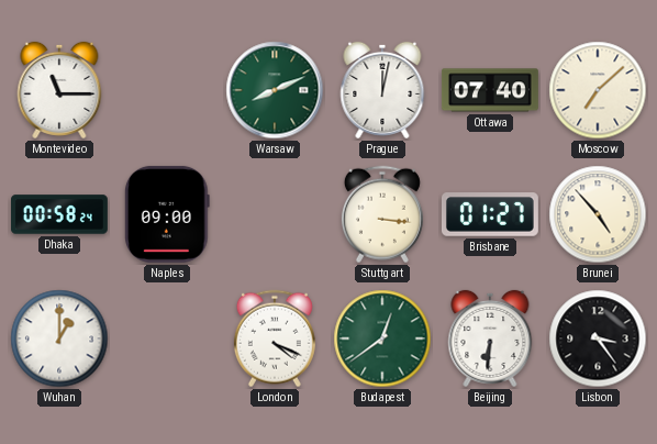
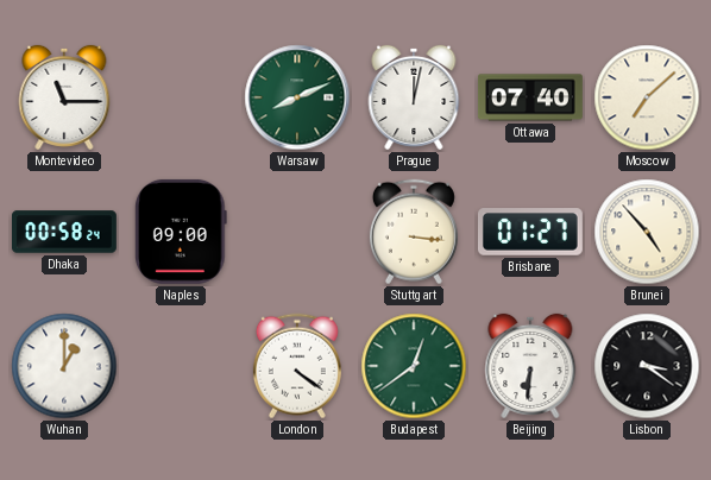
London: 4:19 -> 4:21 (297, 366)
Lisbon: 3:24 -> 3:21 (647, 366)
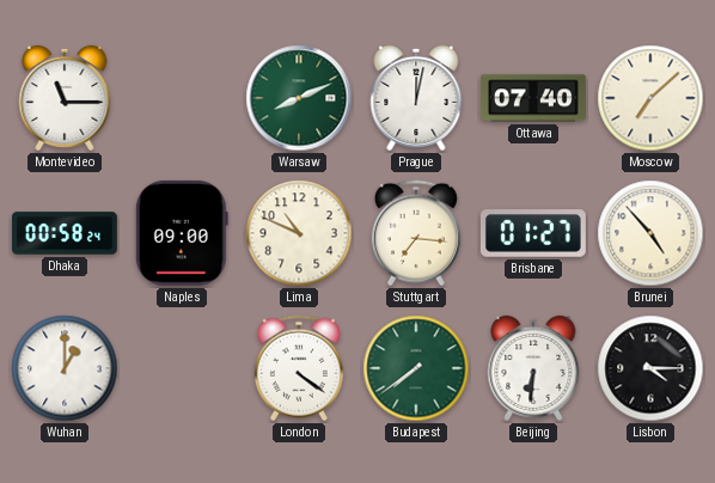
Lima: none -> 10:49 (299, 233)
Stuttgart: 3:16 -> 7:16 (416, 233)
Budapest: 12:39 -> 7:39 (416, 368)
Lisbon: 3:21 -> 4:15 (650, 368)
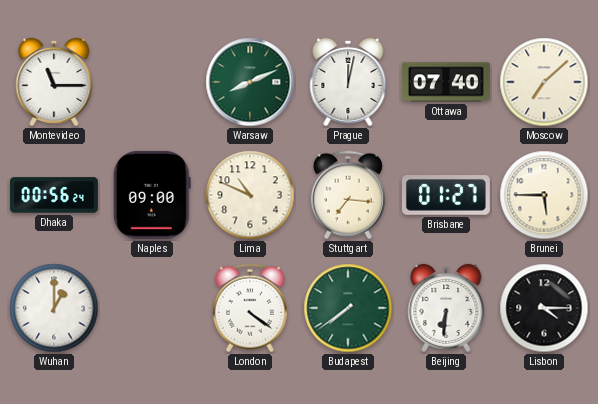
Dhaka: 00:58 -> 00:56 (55, 195)
Brunei: 4:53 -> 5:45 (544, 195)
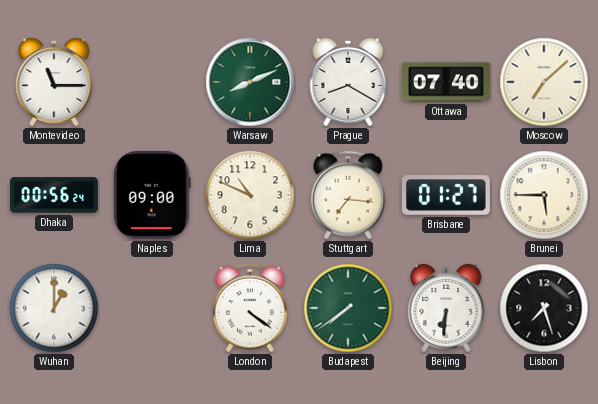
Prague: 12:02 -> 8:20 (348, 82)
Lisbon: 4:15 -> 7:27 (544, 308)
